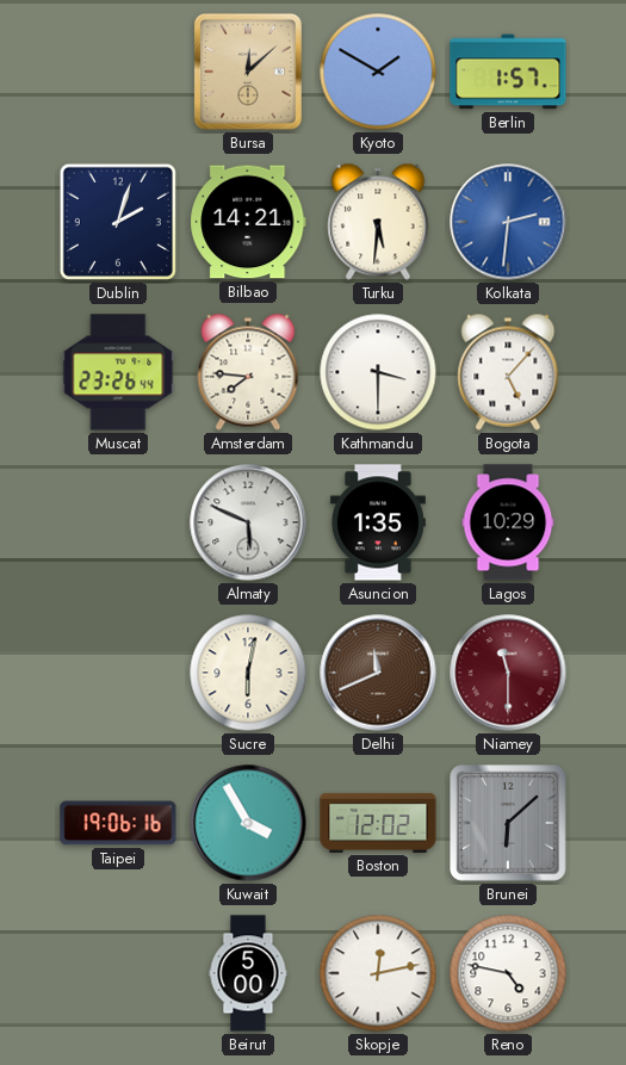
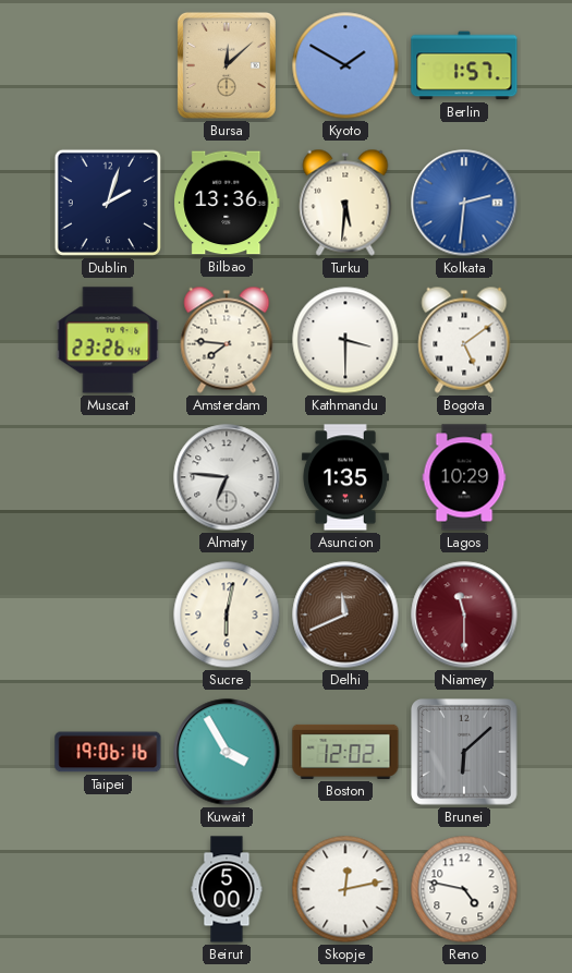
Bilbao: 14:21 -> 13:36 (227, 203)
Bogota: 5:07 -> 5:09 (464, 340)
Almaty: 5:49 -> 6:46 (227, 477)
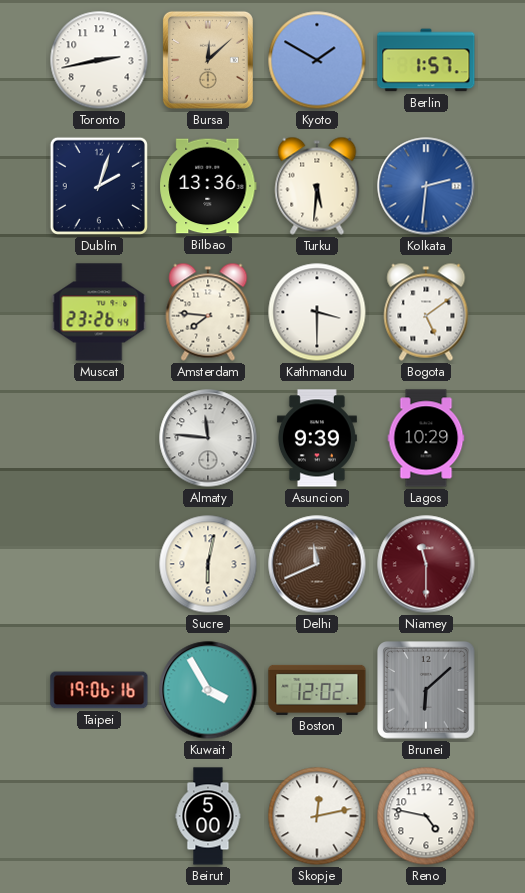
Toronto: none -> 2:43 (99, 60)
Almaty: 6:46 -> 11:46 (208, 438)
Asuncion: 1:35 -> 9:39 (317, 438)
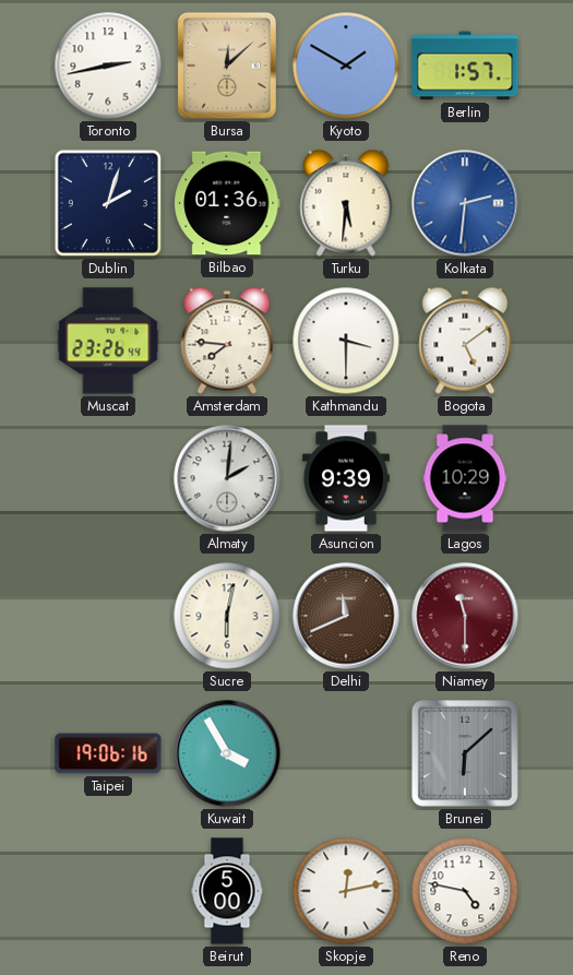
Bilbao: 13:36 -> 01:36 (227, 203)
Almaty: 11:46 -> 2:01 (227, 478)
Boston: 12:02 -> none (317, 690)
